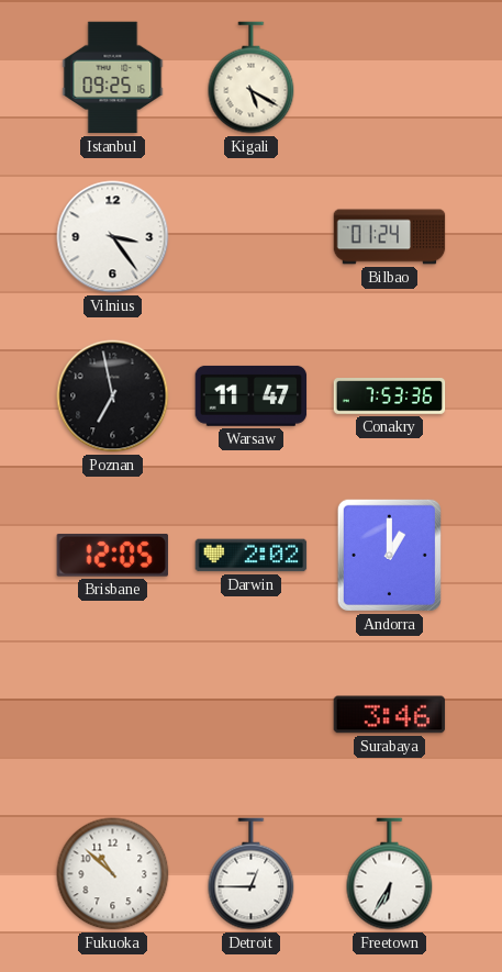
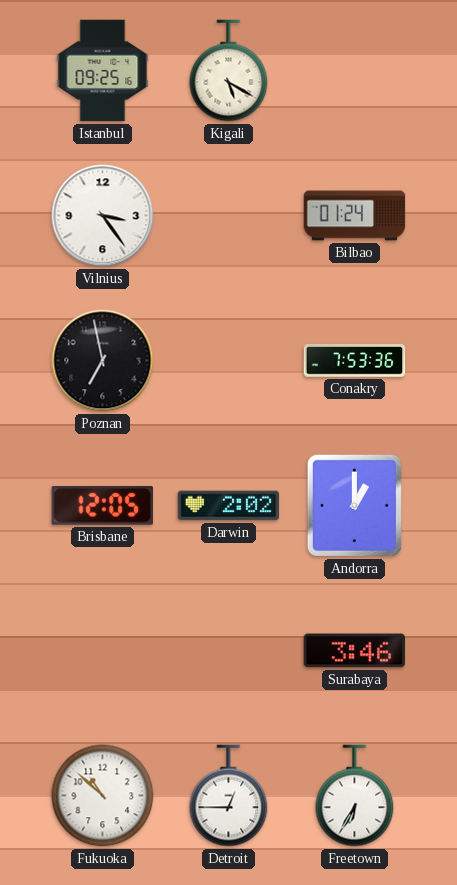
Warsaw: 11:47 -> none (252, 395)
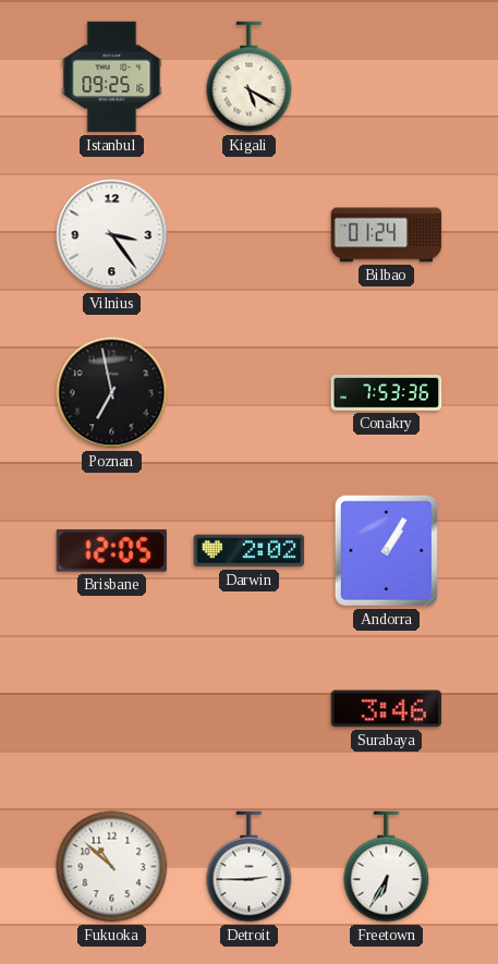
Andorra: 1:00 -> 1:05 (386, 550)
Detroit: 12:45 -> 2:45 (250, 867)
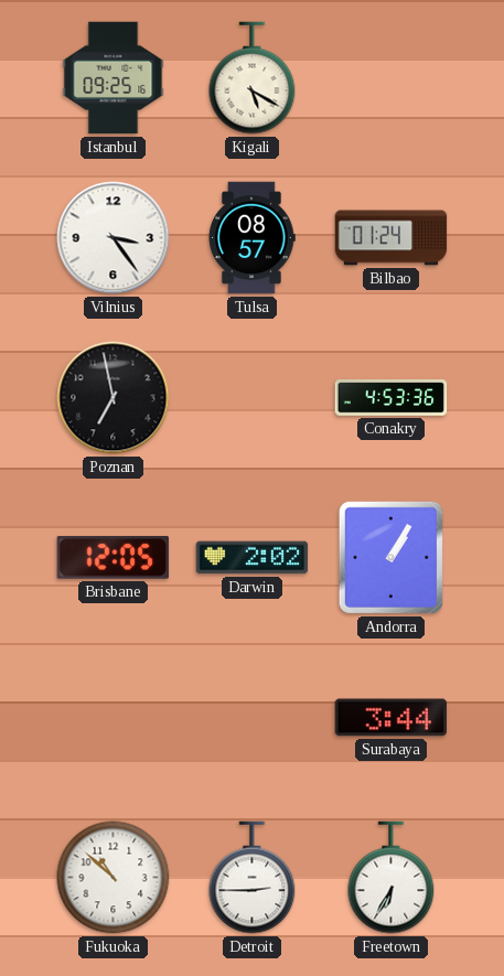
Tulsa: none -> 08:57 (251, 238)
Conakry: 7:53 -> 4:53 (392, 398)
Surabaya: 3:46 -> 3:44 (392, 718)
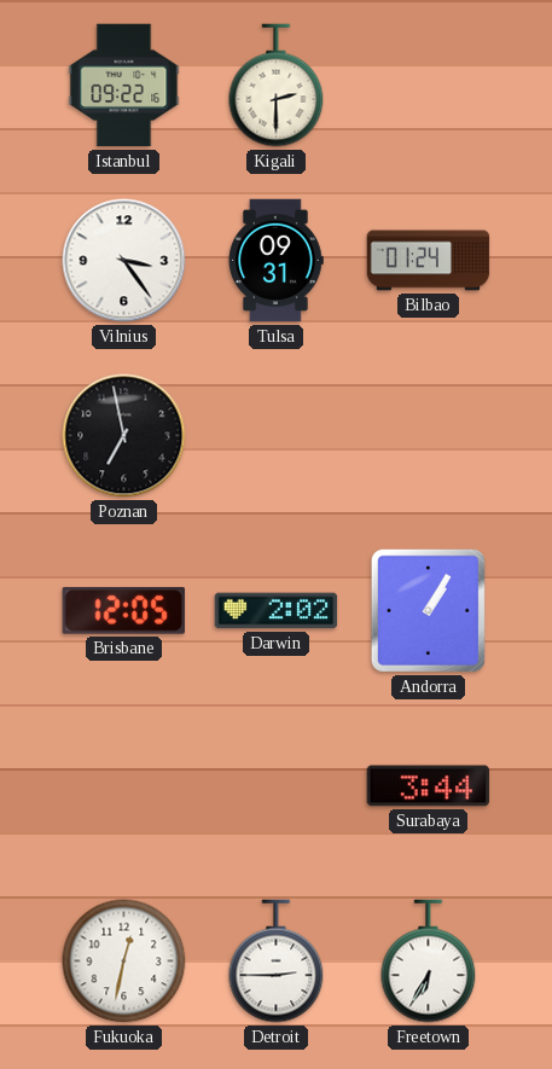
Istanbul: 09:25 -> 09:22 (124, 86)
Kigali: 5:20 -> 2:30 (277, 86)
Tulsa: 08:57 -> 09:31 (275, 261)
Conakry: 4:53 -> none (392, 398)
Fukuoka: 10:52 -> 12:32 (124, 961)
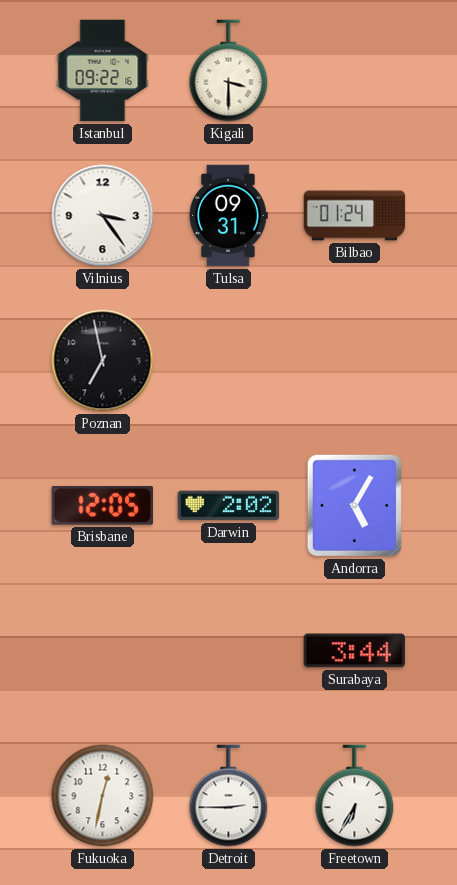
Kigali: 2:30 -> 3:30 (229, 71)
Andorra: 1:05 -> 5:05 (354, 505)
